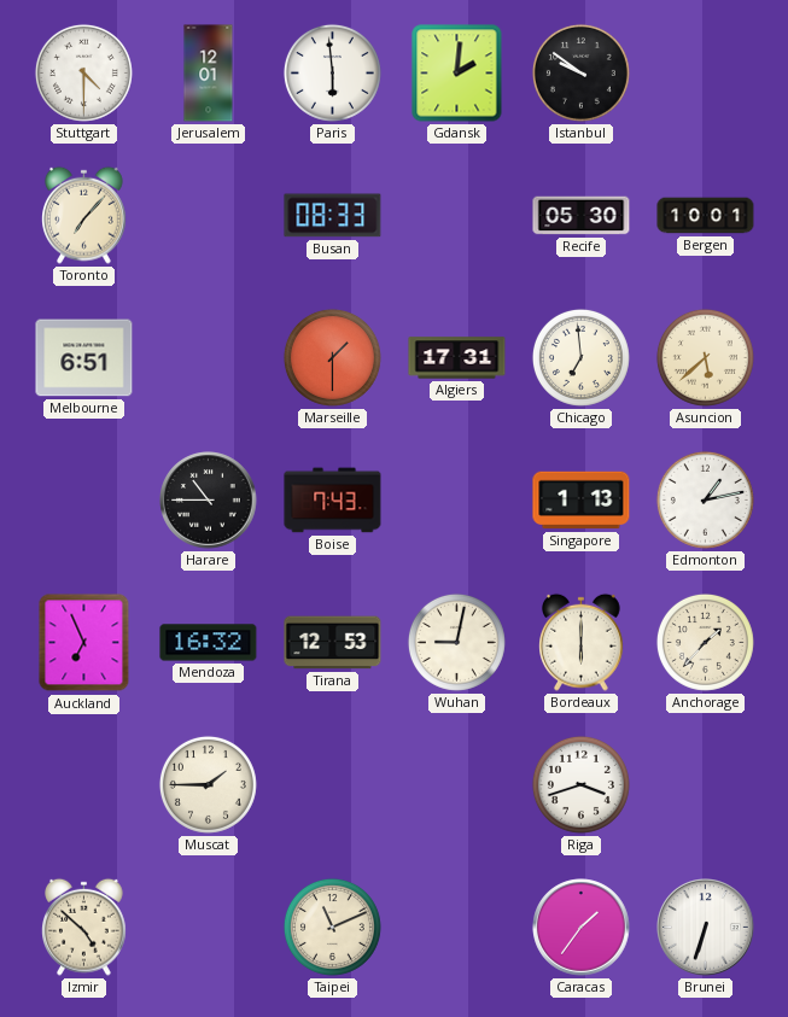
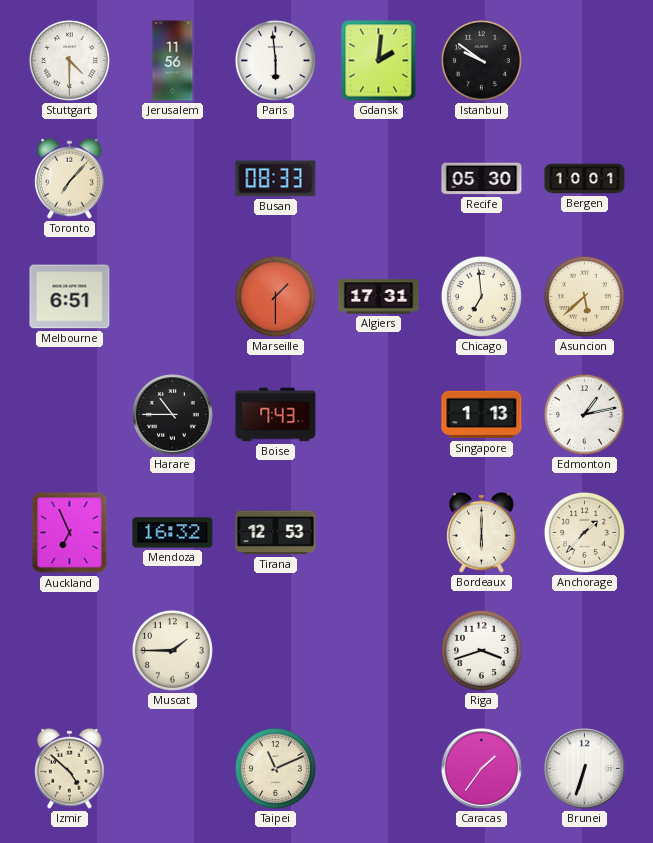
Jerusalem: 12:01 -> 11:56 (173, 61)
Wuhan: 9:02 -> none (456, 642)
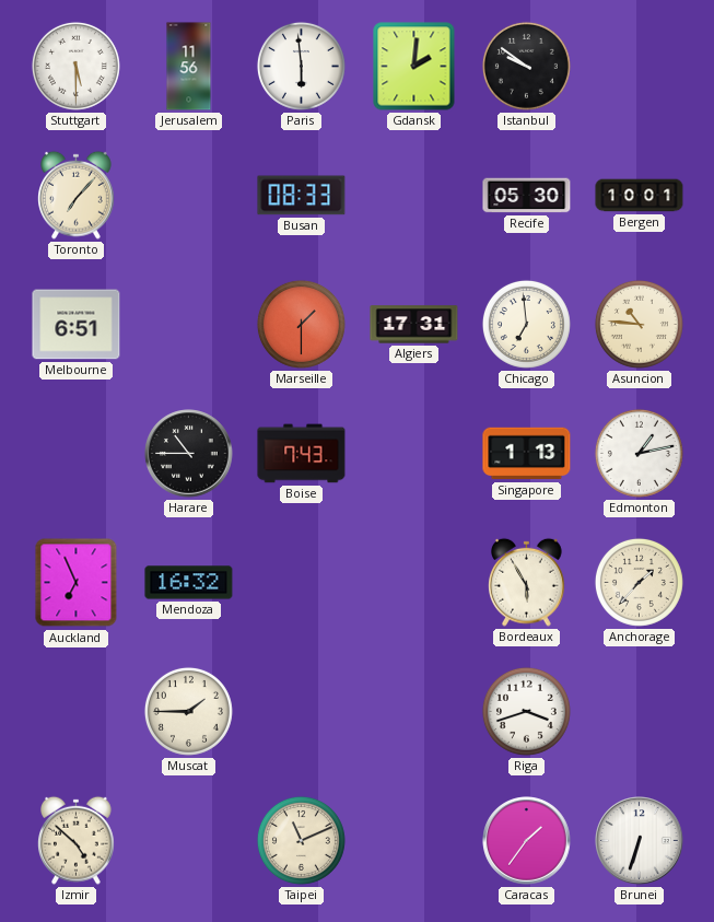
Stuttgart: 4:30 -> 5:30 (75, 66)
Asuncion: 5:38 -> 10:46 (639, 324)
Tirana: 12:53 -> none (276, 533)
Bordeaux: 6:00 -> 5:55 (527, 582)
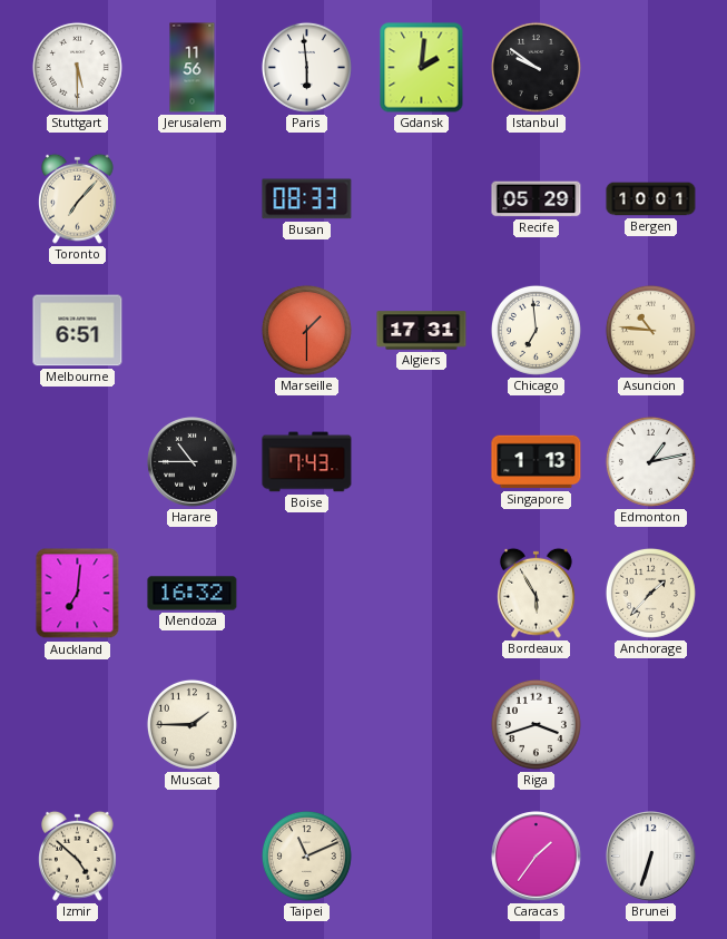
Recife: 05:30 -> 05:29 (537, 199)
Auckland: 6:56 -> 7:01 (78, 594)
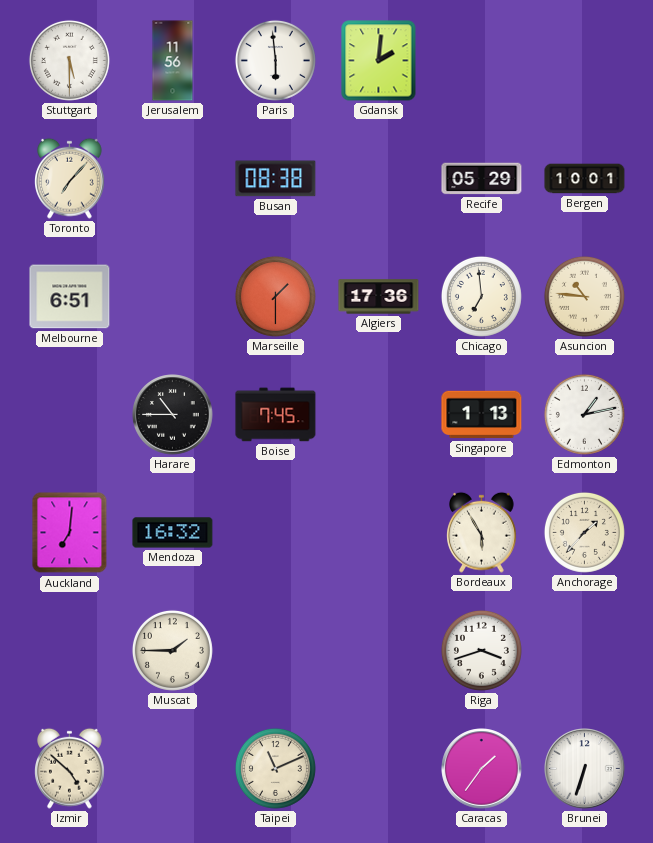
Istanbul: 9:51 -> none (536, 67)
Busan: 08:33 -> 08:38 (276, 179)
Algiers: 17:31 -> 17:36 (379, 297)
Boise: 7:43 -> 7:45 (276, 415)
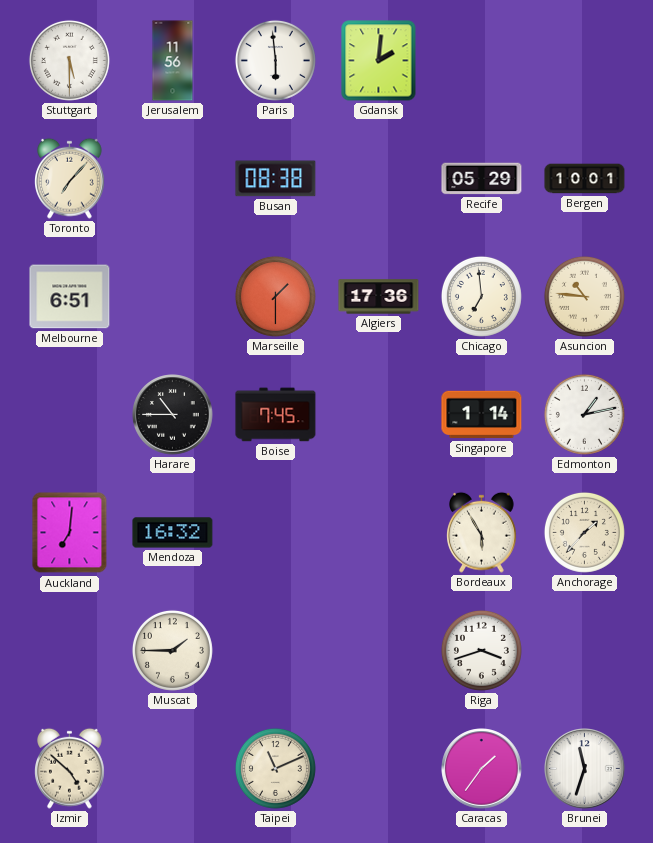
Singapore: 1:13 -> 1:14 (482, 415)
Brunei: 6:33 -> 11:33 (585, 769)
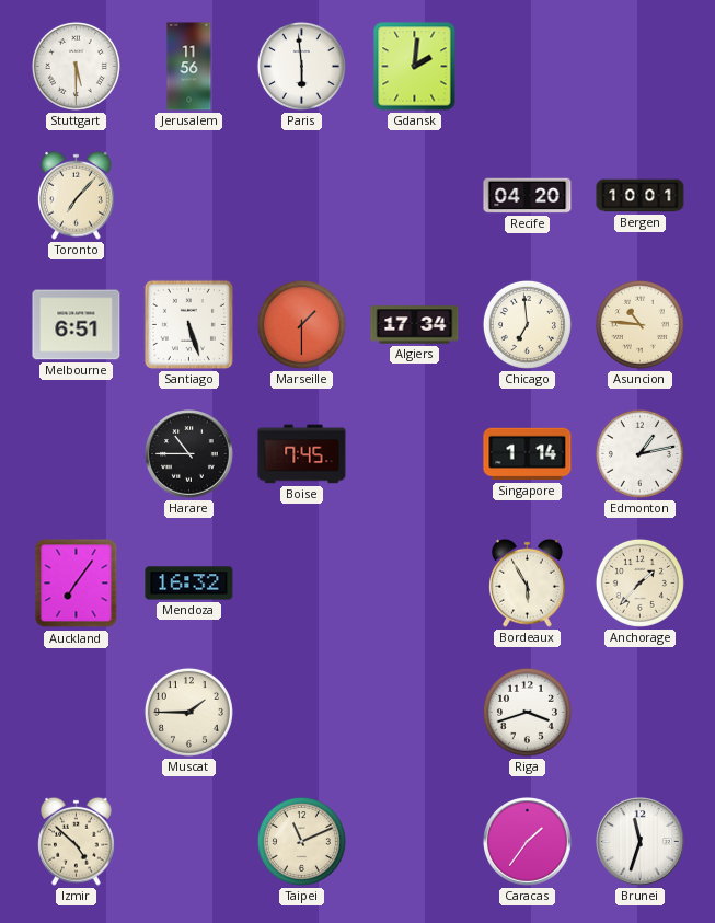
Busan: 08:38 -> none (276, 179)
Recife: 05:29 -> 04:20 (528, 196)
Santiago: none -> 5:27 (188, 324)
Algiers: 17:36 -> 17:34 (415, 325)
Auckland: 7:01 -> 7:06 (77, 584)
